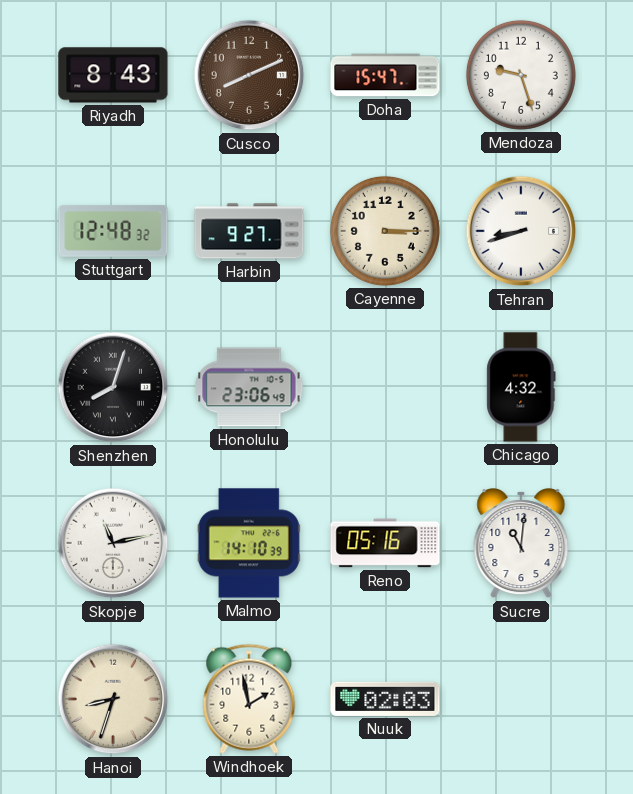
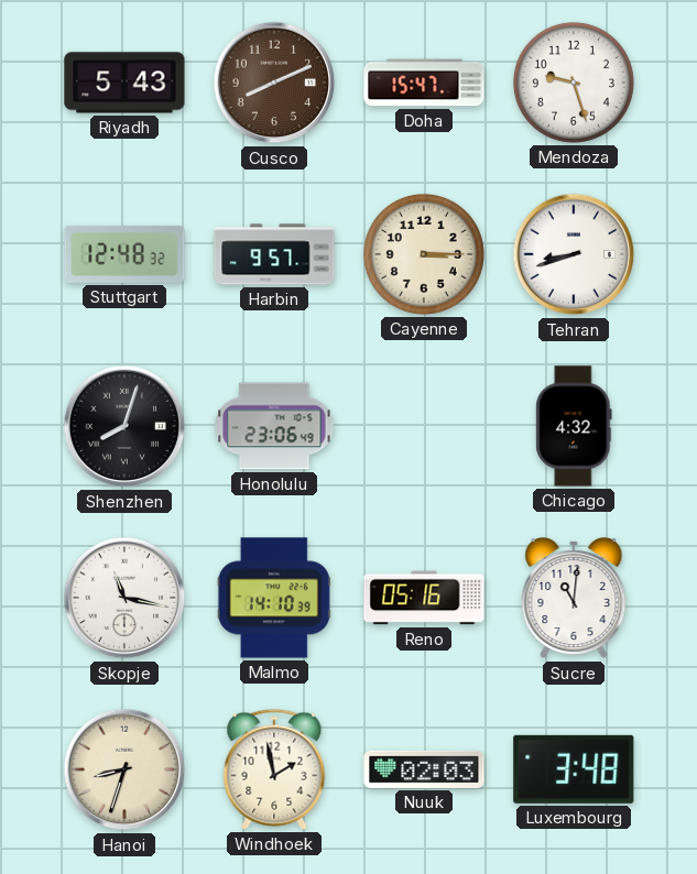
Riyadh: 8:43 -> 5:43 (124, 83)
Harbin: 9:27 -> 9:57 (274, 254)
Skopje: 11:13 -> 11:17 (124, 598)
Luxembourg: none -> 3:48 (574, 769)
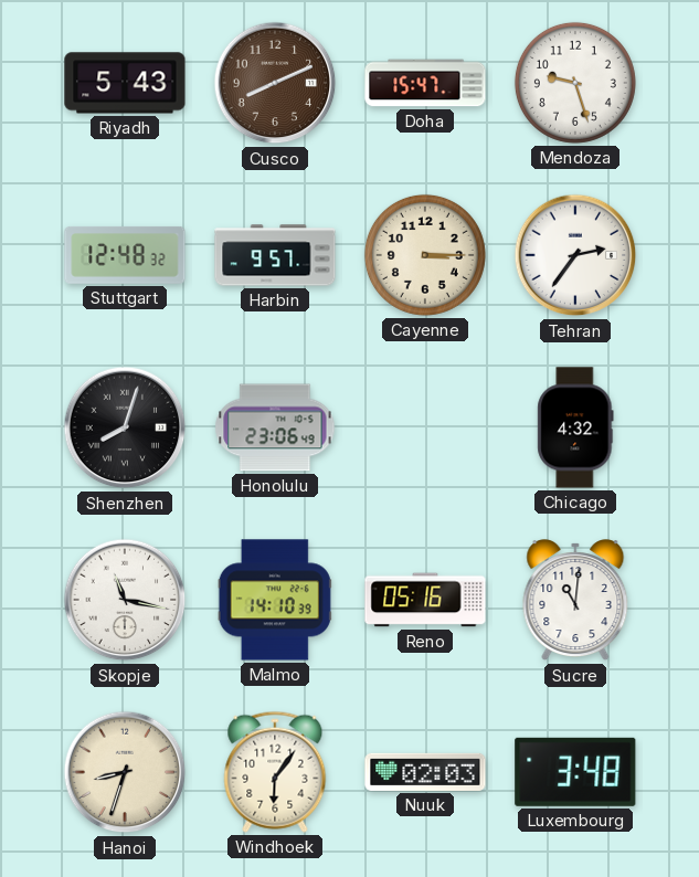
Tehran: 8:42 -> 2:36 (575, 255)
Windhoek: 1:58 -> 6:06 (275, 772)
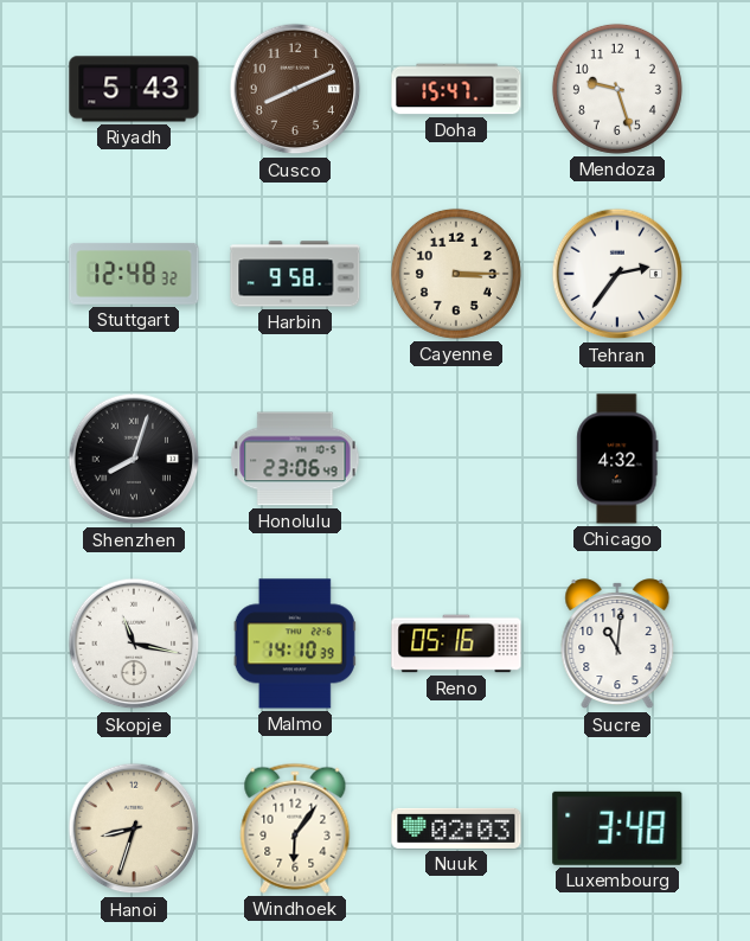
Harbin: 9:57 -> 9:58 (295, 274)
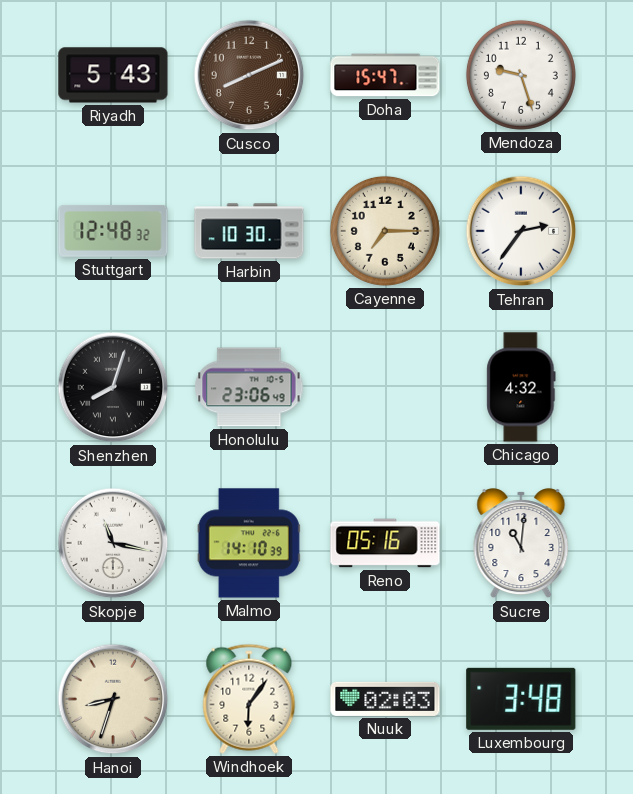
Harbin: 9:58 -> 10:30 (249, 231)
Cayenne: 3:15 -> 7:15 (385, 231)
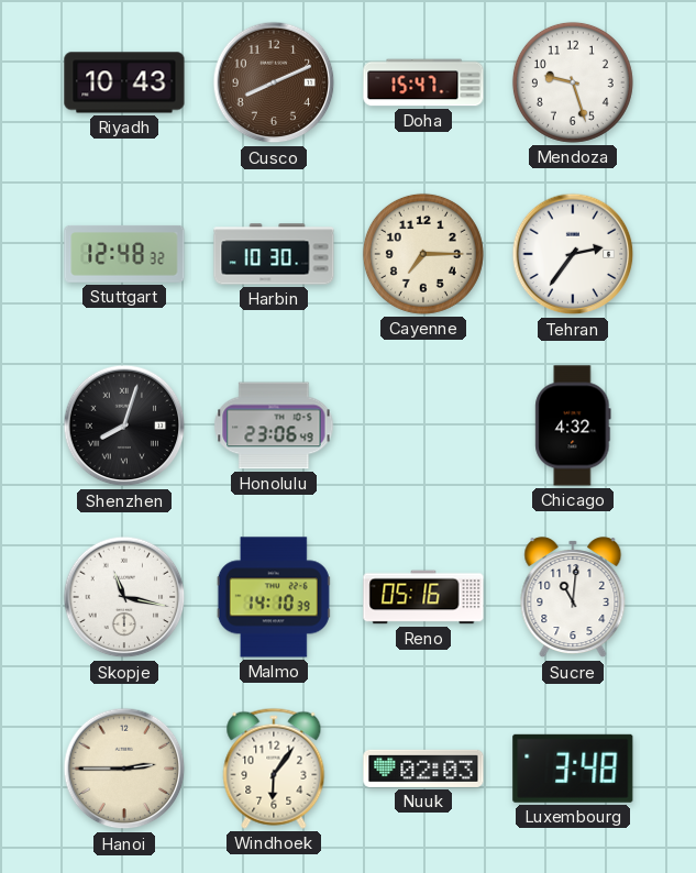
Riyadh: 5:43 -> 10:43 (124, 82)
Hanoi: 8:33 -> 2:45 (124, 769)
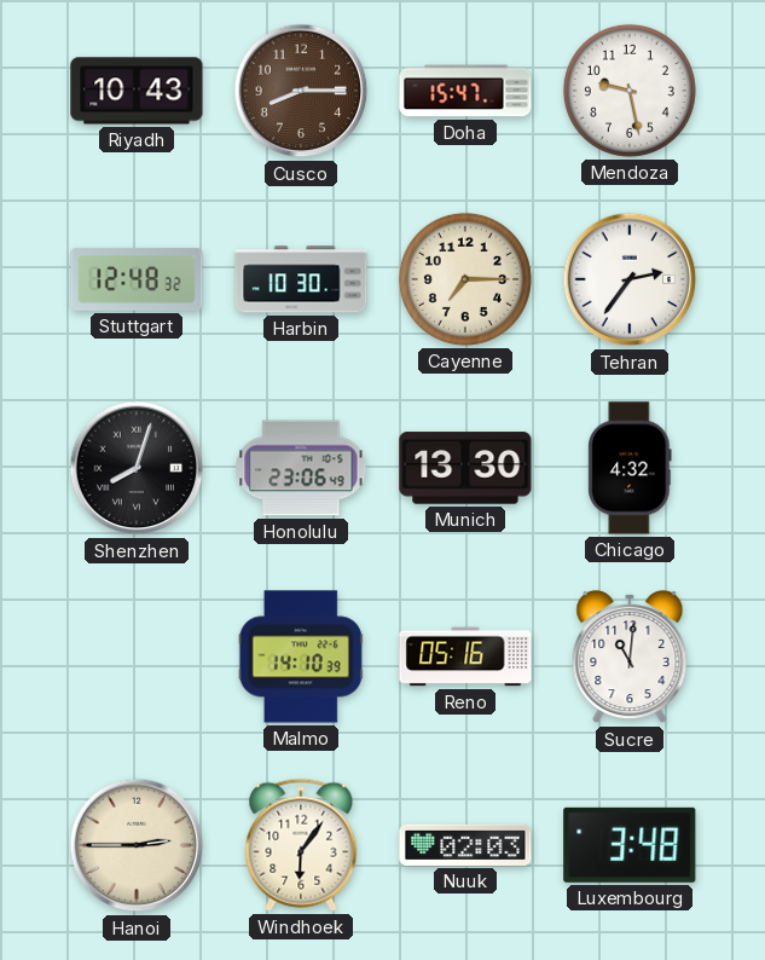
Cusco: 8:11 -> 8:15 (301, 91)
Mendoza: 9:27 -> 9:28 (630, 91)
Munich: none -> 13:30 (465, 468)
Skopje: 11:17 -> none (124, 597)
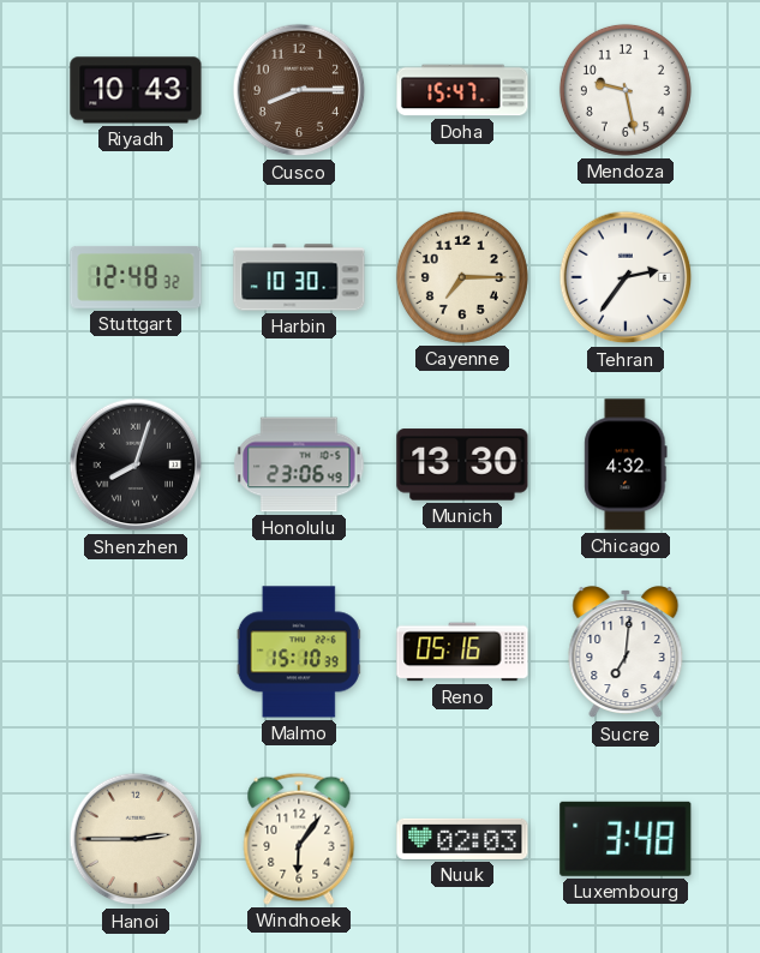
Malmo: 14:10 -> 15:10 (299, 652)
Sucre: 11:01 -> 7:01 (626, 653)
